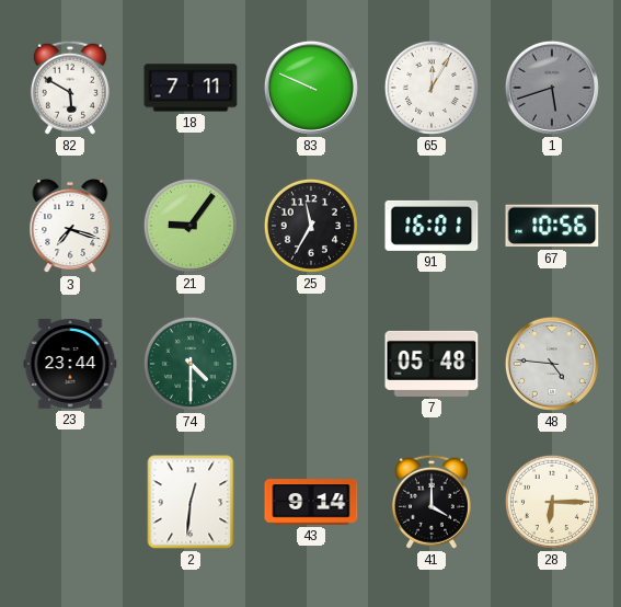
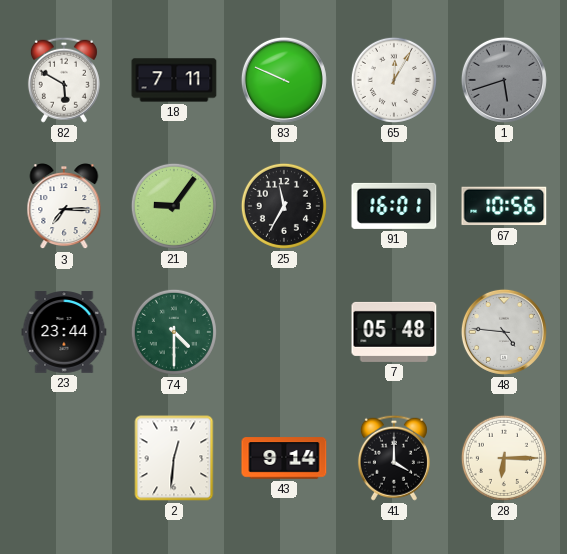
3: 7:18 -> 7:15 (64, 207)
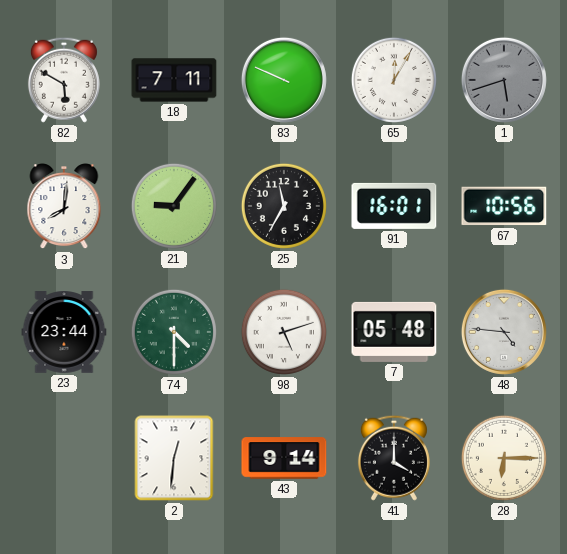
3: 7:15 -> 8:01 (64, 207)
98: none -> 5:12 (284, 332)
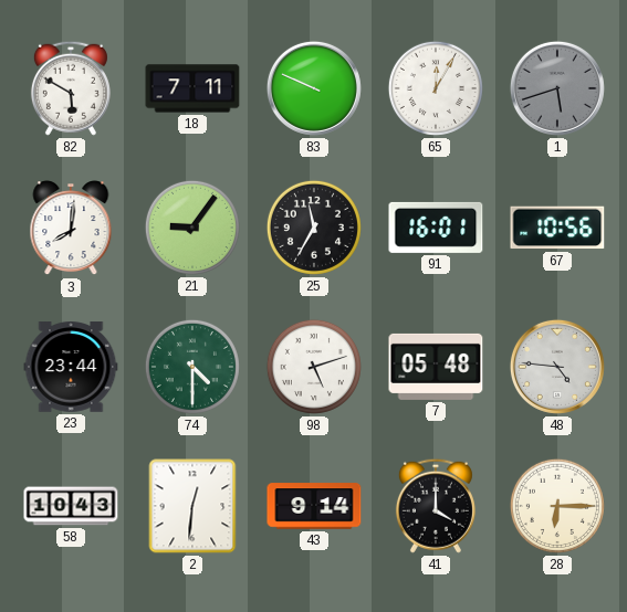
58: none -> 10:43 (71, 506)
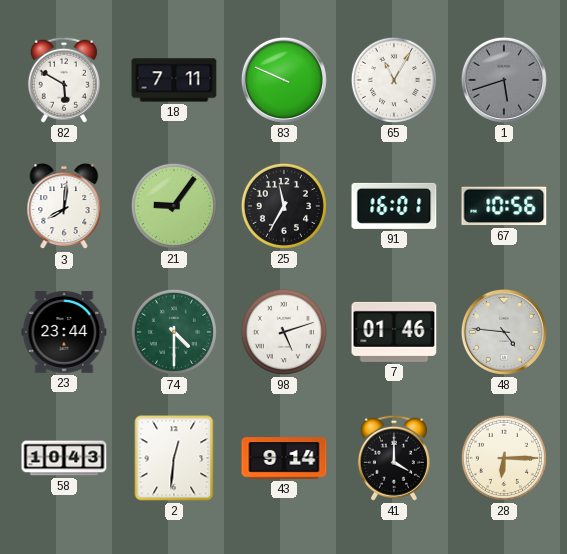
65: 12:05 -> 11:05 (394, 80)
7: 05:48 -> 01:46 (394, 332)
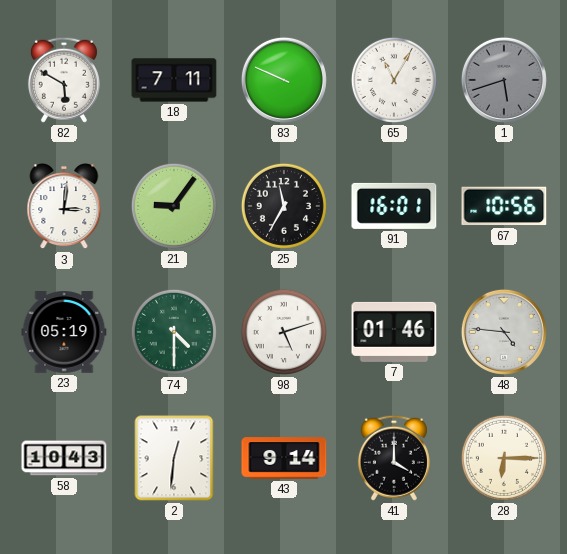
3: 8:01 -> 3:01 (64, 207)
23: 23:44 -> 05:19 (64, 332)
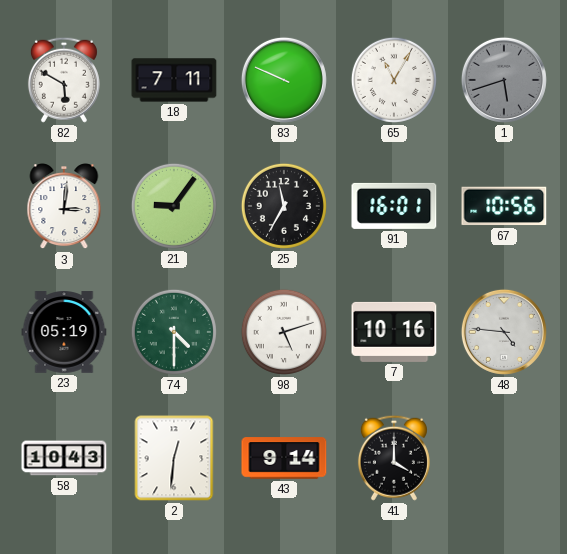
7: 01:46 -> 10:16 (394, 332)
28: 6:15 -> none (504, 458)
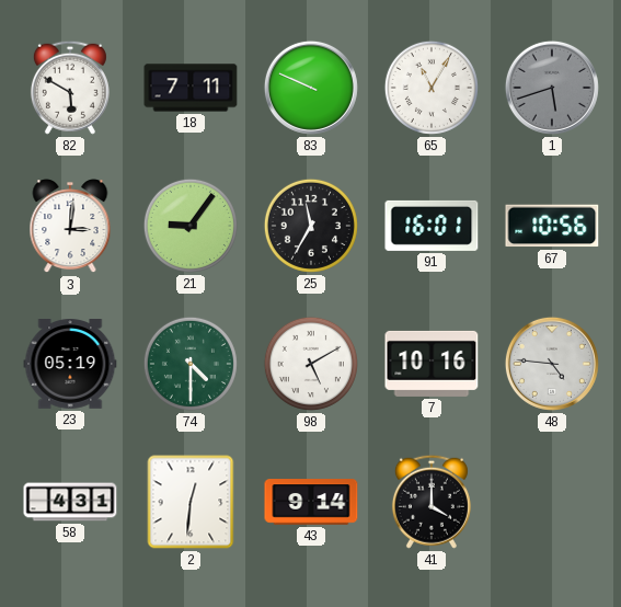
98: 5:12 -> 5:10 (311, 364)
58: 10:43 -> 4:31 (70, 502)
